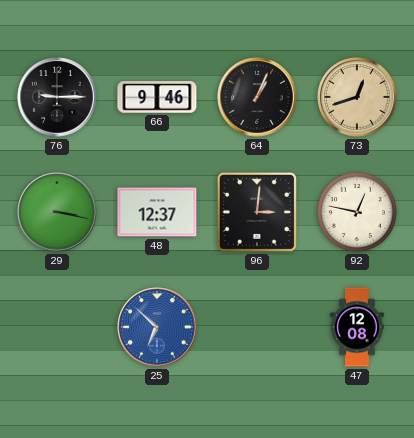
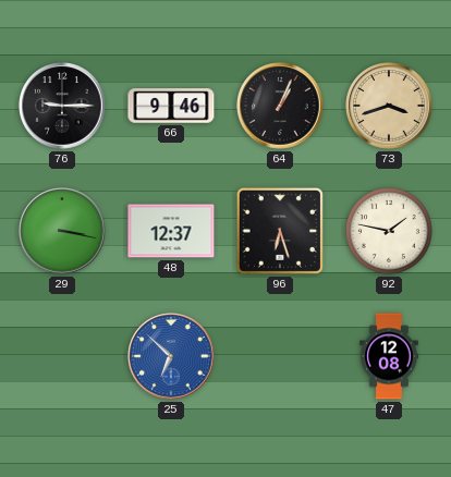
73: 12:42 -> 3:42 (389, 106)
96: 3:01 -> 6:27 (280, 231)
92: 12:47 -> 1:47 (389, 231)
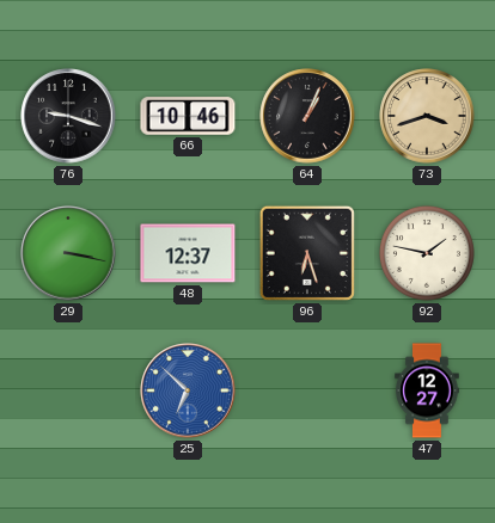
76: 9:15 -> 9:18 (68, 116)
66: 9:46 -> 10:46 (188, 116)
47: 12:08 -> 12:27 (427, 390)
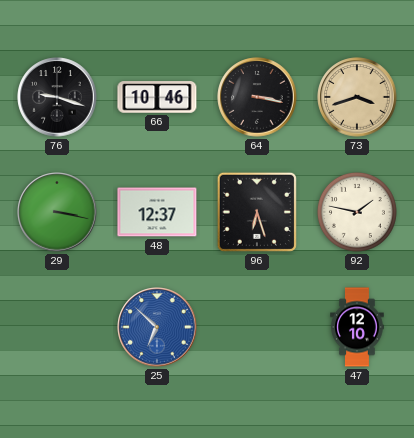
64: 1:04 -> 3:17 (257, 97)
47: 12:27 -> 12:10 (357, 327)
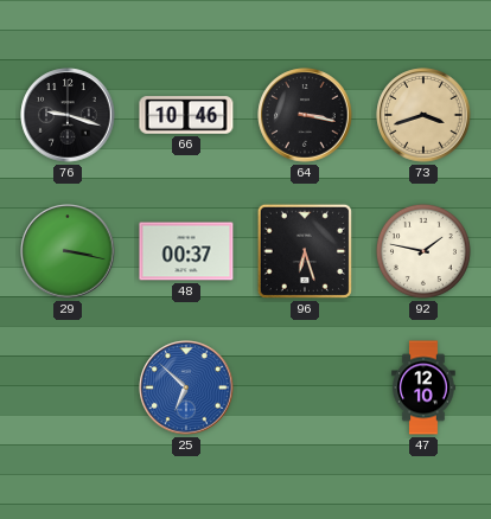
48: 12:37 -> 00:37 (186, 251)
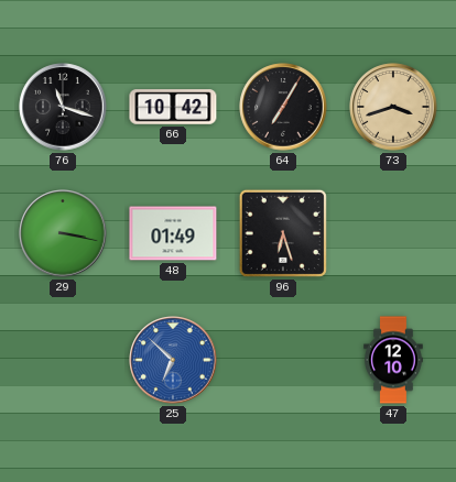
76: 9:18 -> 11:18 (63, 107)
66: 10:46 -> 10:42 (173, 107)
64: 3:17 -> 7:05 (283, 107)
48: 00:37 -> 01:49 (173, 233)
92: 1:47 -> none (423, 251)
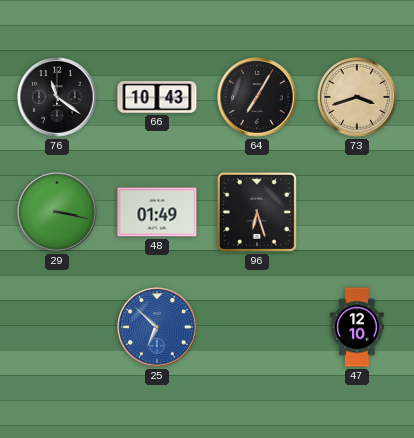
76: 11:18 -> 11:21 (57, 97)
66: 10:42 -> 10:43 (157, 97)
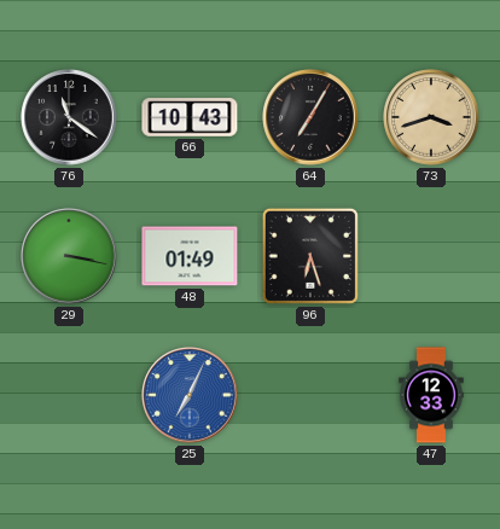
25: 6:52 -> 7:04 (190, 395)
47: 12:10 -> 12:33 (431, 395)
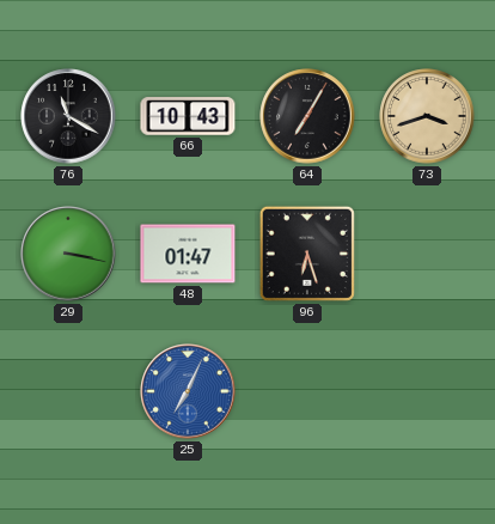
76: 11:21 -> 11:20 (68, 116)
48: 01:49 -> 01:47 (188, 254)
47: 12:33 -> none (431, 395)
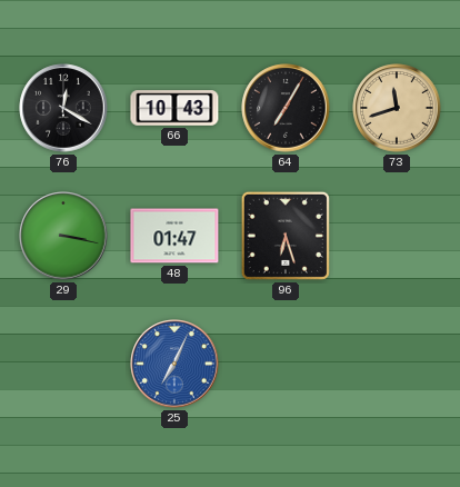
76: 11:20 -> 12:20 (63, 108)
73: 3:42 -> 11:42 (397, 108)
